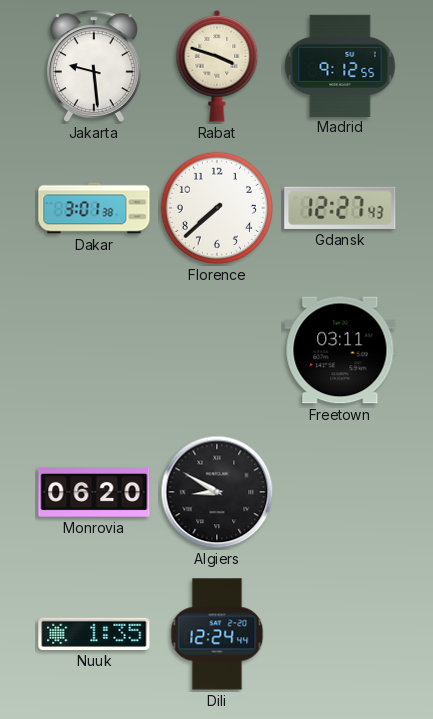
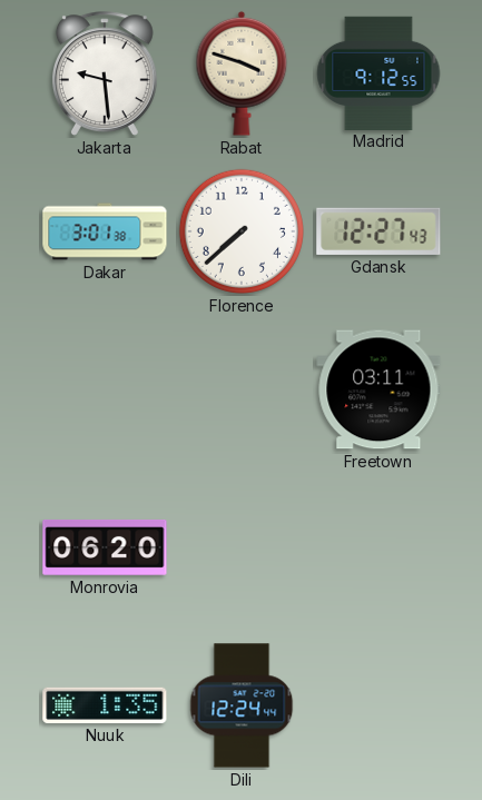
Algiers: 8:50 -> none (217, 492)
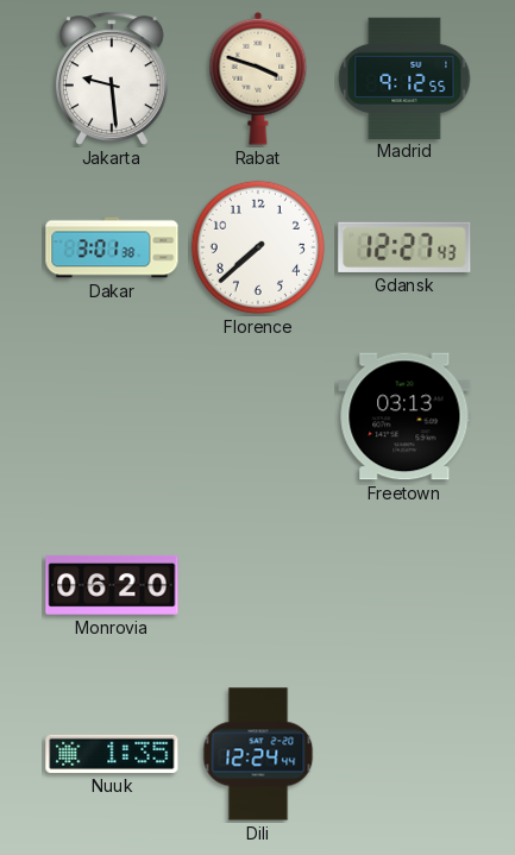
Freetown: 03:11 -> 03:13 (404, 416)
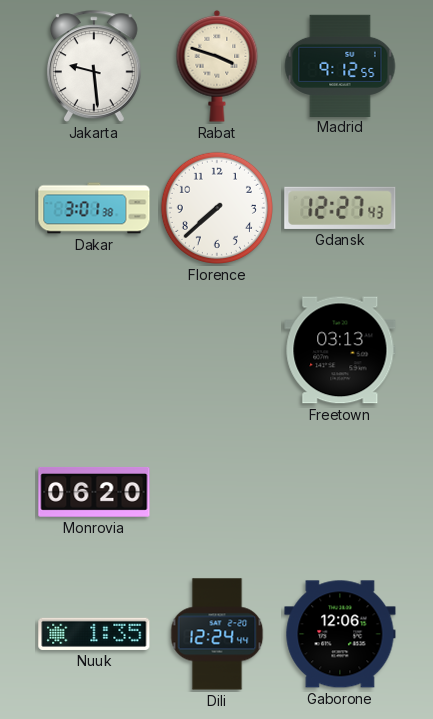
Gaborone: none -> 12:06 (340, 634)
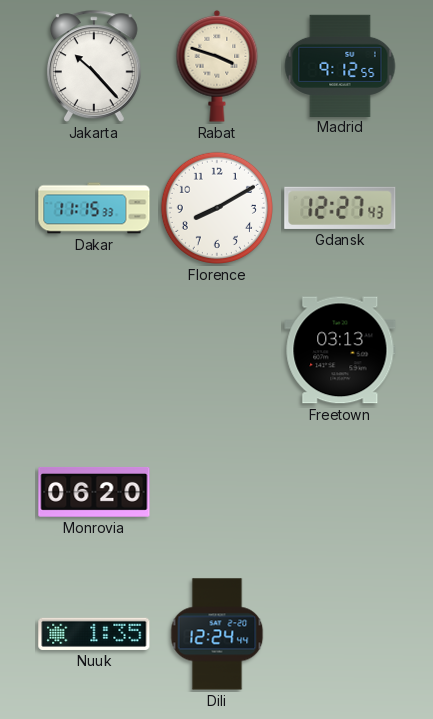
Jakarta: 9:29 -> 10:23 (94, 66)
Dakar: 3:01 -> 11:15 (94, 208)
Florence: 7:38 -> 8:10 (217, 208)
Gaborone: 12:06 -> none (340, 634)
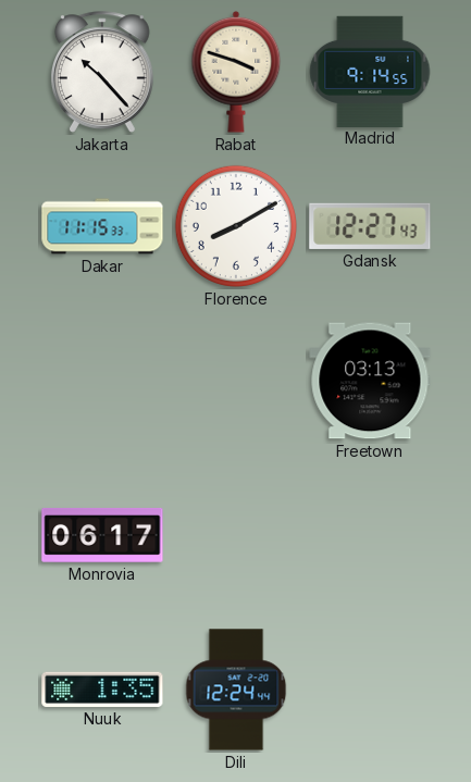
Madrid: 9:12 -> 9:14 (370, 71)
Monrovia: 06:20 -> 06:17 (102, 535)
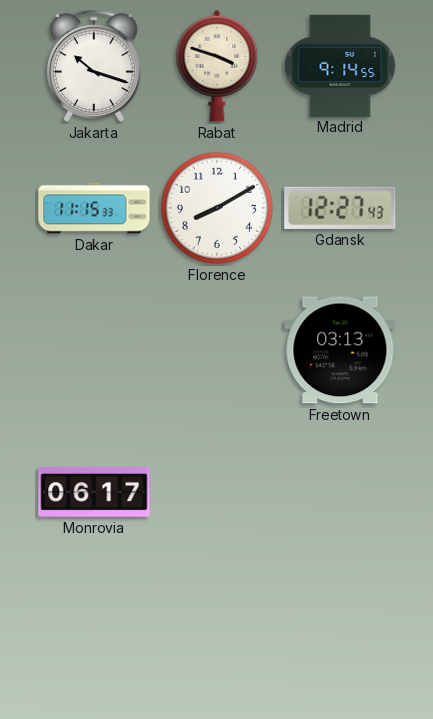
Jakarta: 10:23 -> 10:18 (94, 66)
Nuuk: 1:35 -> none (102, 690)
Dili: 12:24 -> none (236, 690)
